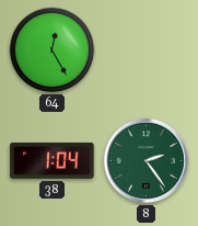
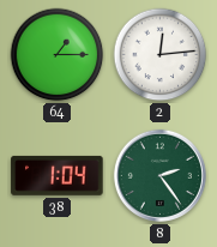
64: 12:25 -> 1:15 (58, 55)
2: none -> 12:14 (161, 55)
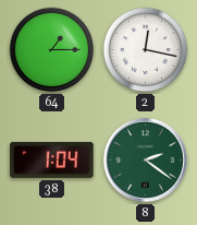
2: 12:14 -> 12:17 (146, 50)
8: 2:24 -> 2:21 (145, 159)
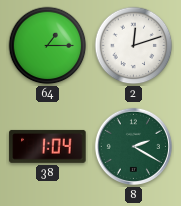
2: 12:17 -> 12:12 (134, 46)
8: 2:21 -> 2:20 (133, 146)
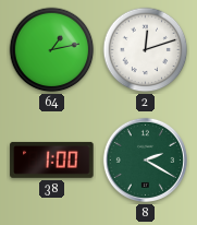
64: 1:15 -> 1:13 (52, 50)
38: 1:04 -> 1:00 (52, 159)
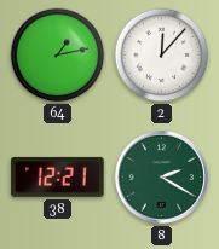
2: 12:12 -> 12:07 (162, 56)
38: 1:00 -> 12:21 (58, 176)
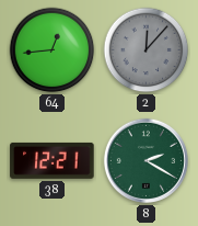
64: 1:13 -> 12:44 (53, 50)
2 dial: white -> grey (147, 50)
